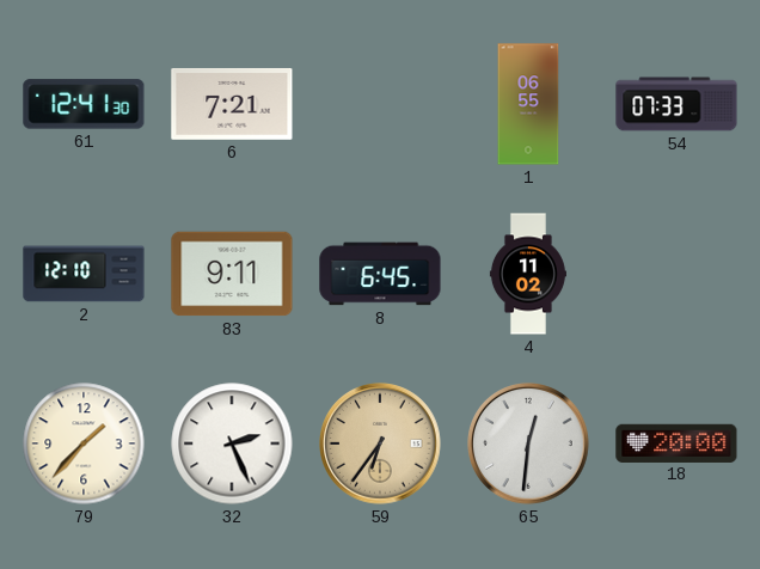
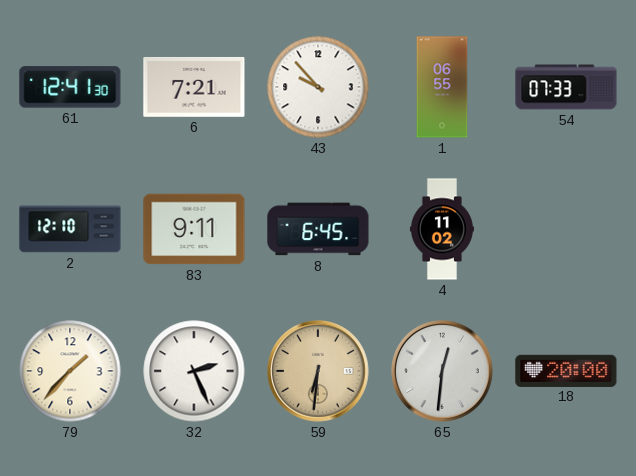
43: none -> 9:53 (318, 87)
59: 6:36 -> 6:31 (319, 372)
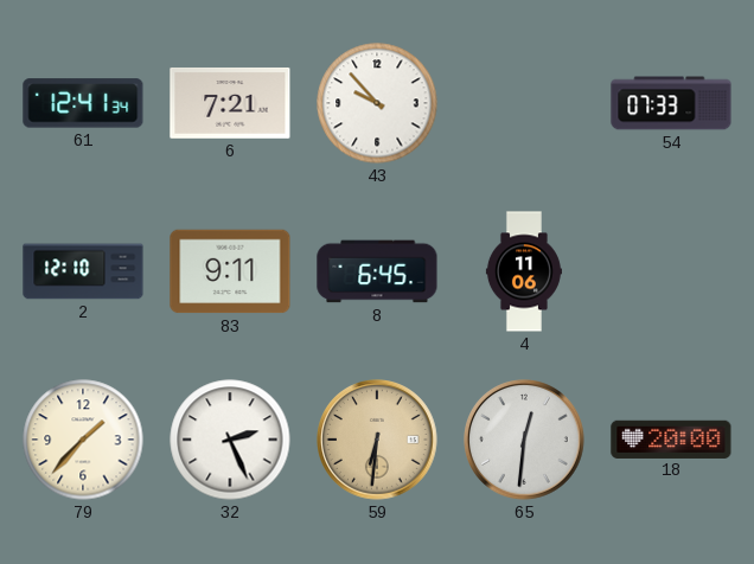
61: 12:41:30 -> 12:41:34 (83, 103)
1: 06:55 -> none (442, 87)
4: 11:02 -> 11:06 (524, 271)
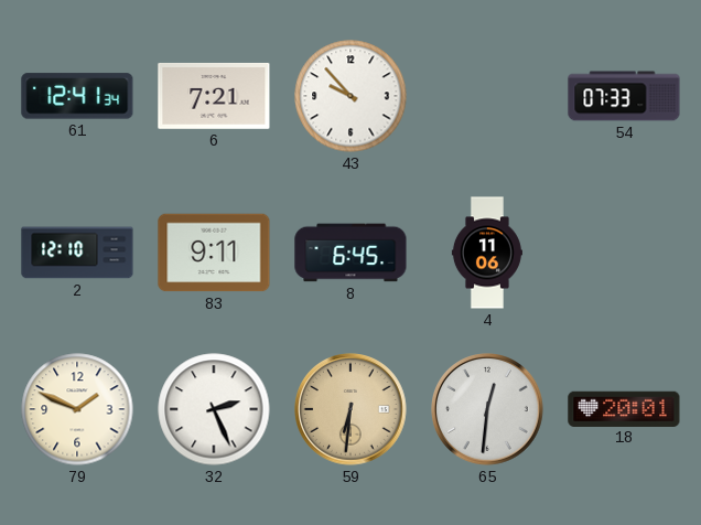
79: 1:37 -> 1:49 (77, 409)
18: 20:00 -> 20:01 (624, 408)
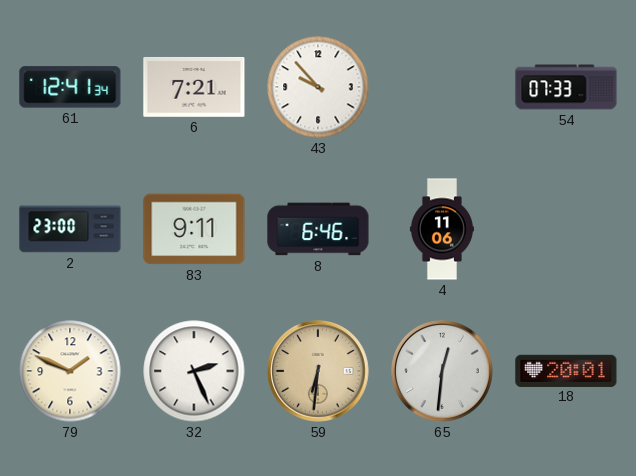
2: 12:10 -> 23:00 (70, 229)
8: 6:45 -> 6:46 (318, 229)
